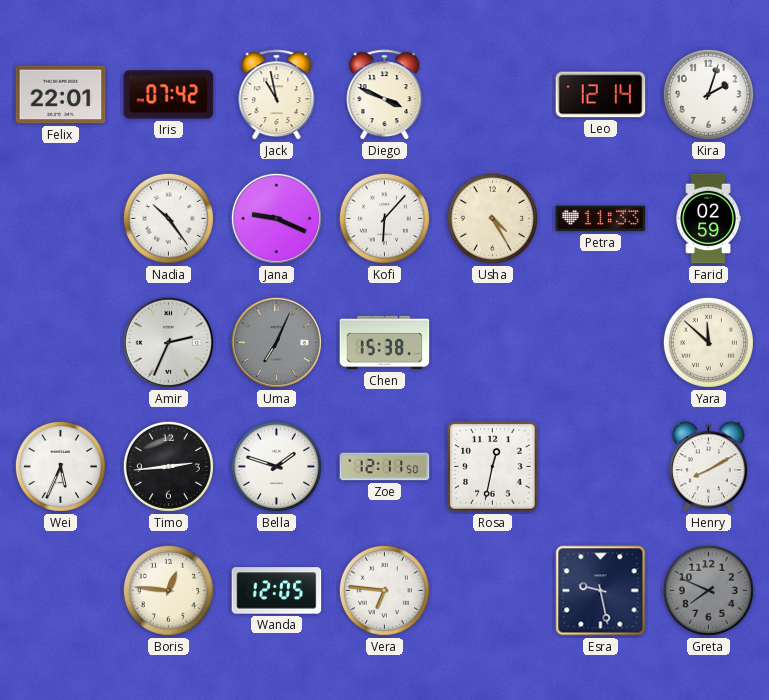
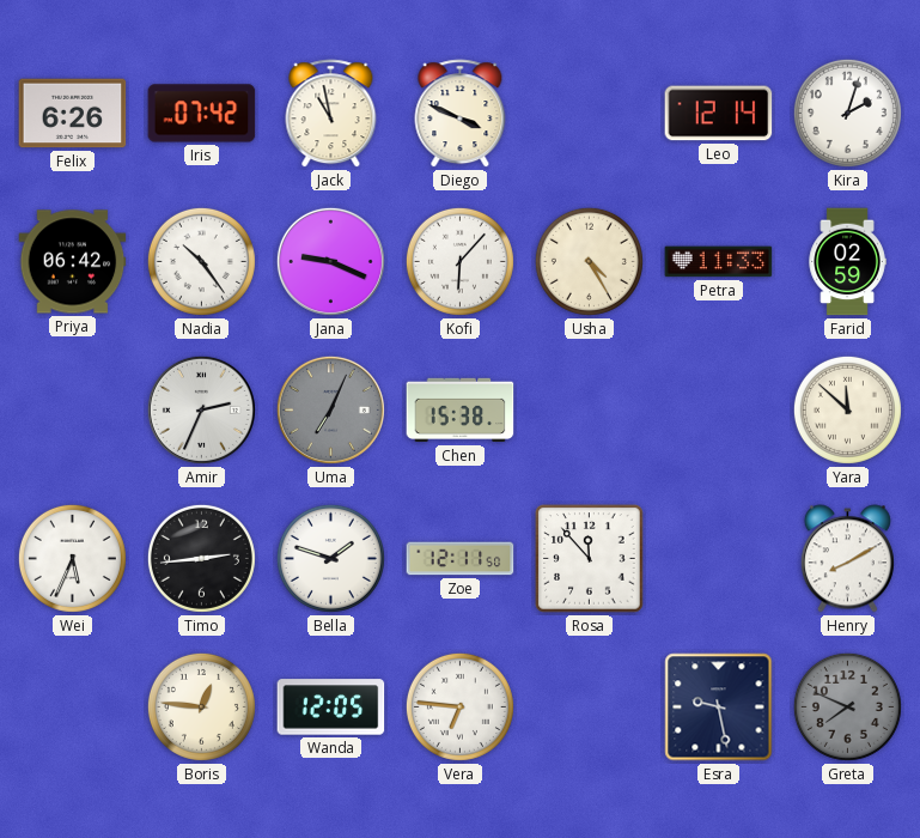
Felix: 22:01 -> 6:26 (73, 114)
Priya: none -> 06:42 (73, 262)
Rosa: 12:32 -> 11:53 (590, 559)
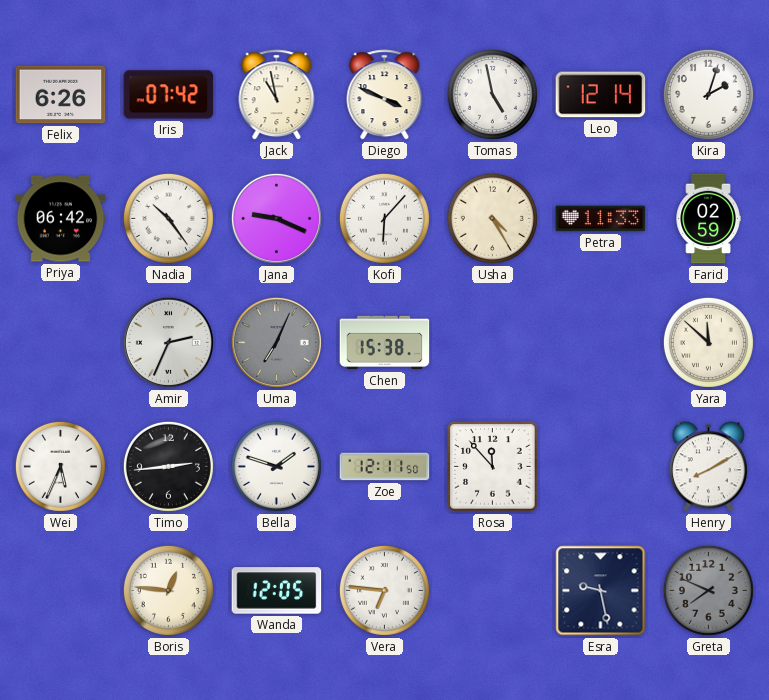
Tomas: none -> 4:58 (492, 94)
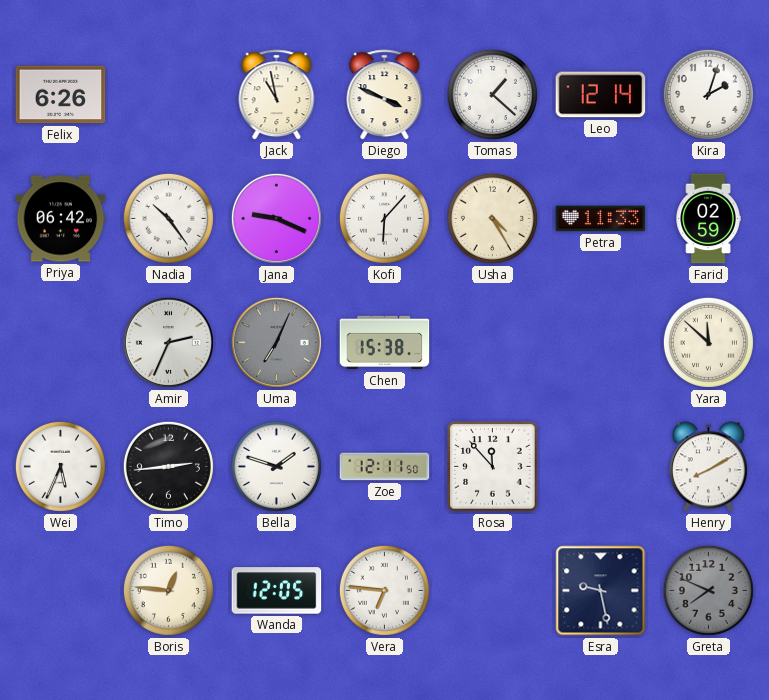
Iris: 07:42 -> none (169, 95)
Tomas: 4:58 -> 1:22 (492, 94)
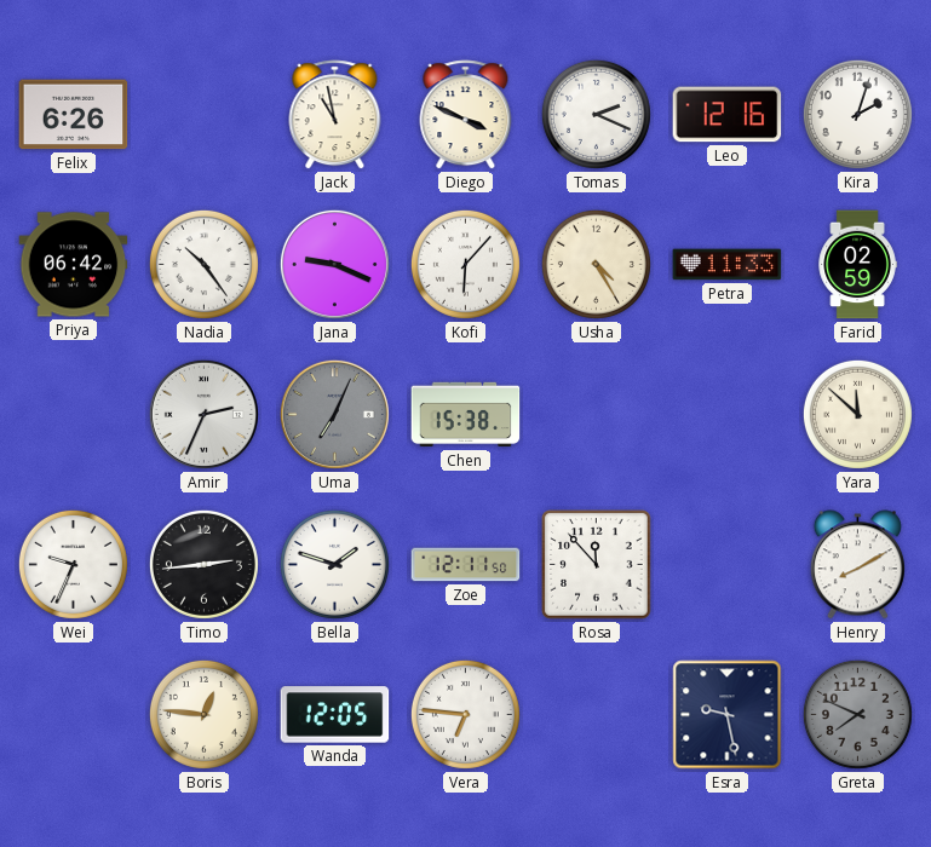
Tomas: 1:22 -> 2:19 (596, 114)
Leo: 12:14 -> 12:16 (728, 115)
Wei: 5:34 -> 9:34 (73, 564)
